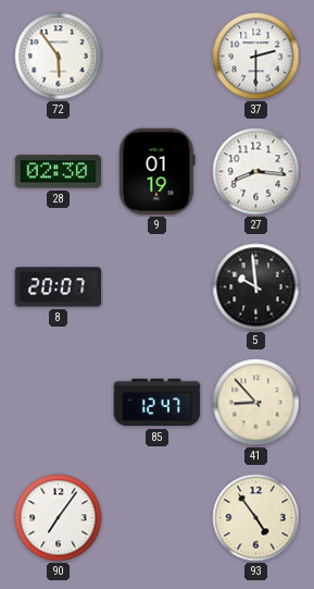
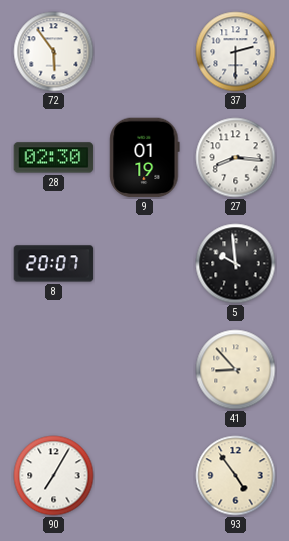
85: 12:47 -> none (158, 403)
90: 7:06 -> 7:05 (54, 476)
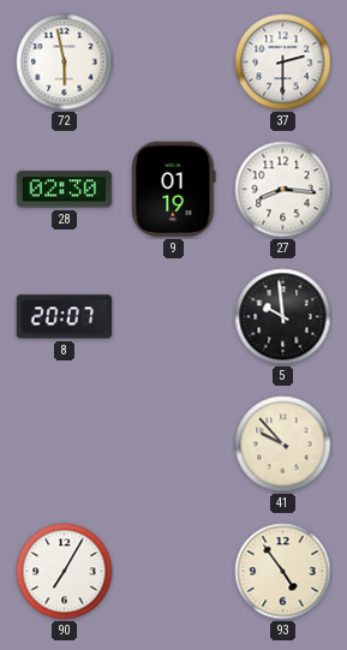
72: 5:54 -> 5:58 (65, 62)
41: 8:53 -> 9:53 (283, 445)
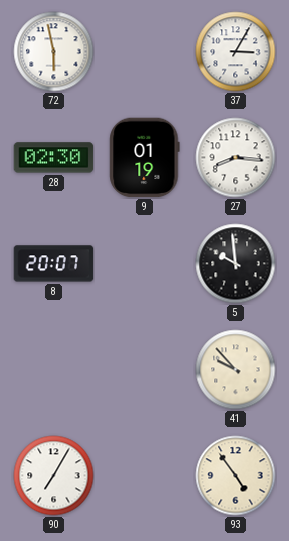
37: 2:30 -> 3:05 (236, 52)
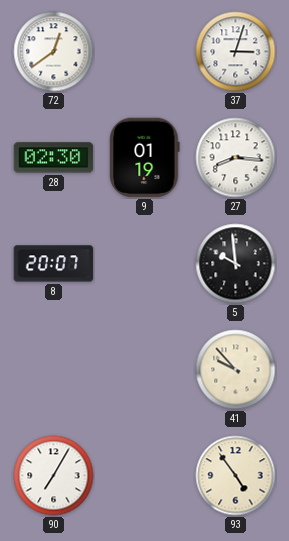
72: 5:58 -> 12:39 (54, 52)
37: 3:05 -> 3:03 (236, 52)
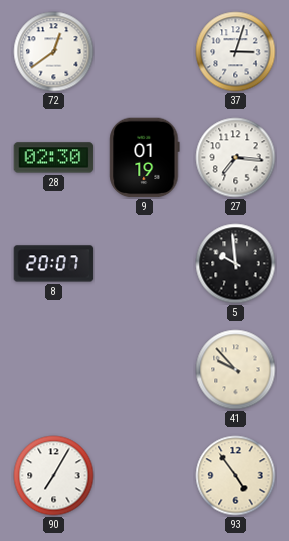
27: 8:16 -> 7:16 (236, 158)
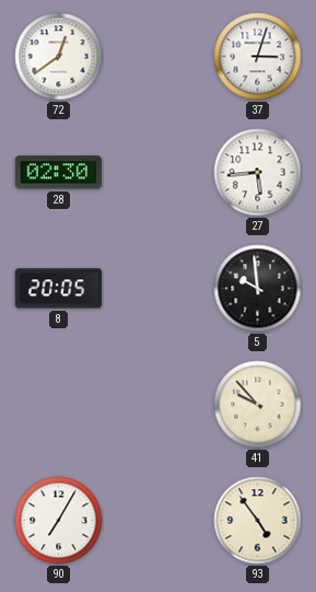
9: 01:19 -> none (145, 158)
27: 7:16 -> 5:44 (258, 173)
8: 20:07 -> 20:05 (59, 289)
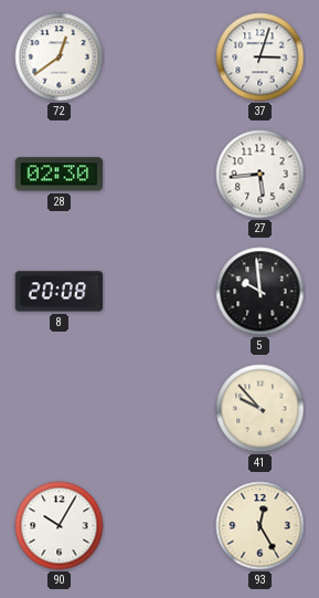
8: 20:05 -> 20:08 (60, 292)
90: 7:05 -> 10:05 (60, 526)
93: 4:54 -> 12:25 (260, 526)
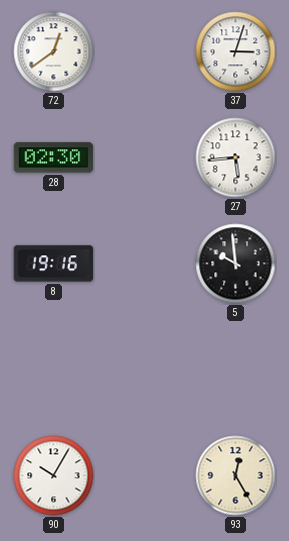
8: 20:08 -> 19:16 (54, 264)
41: 9:53 -> none (260, 409)
